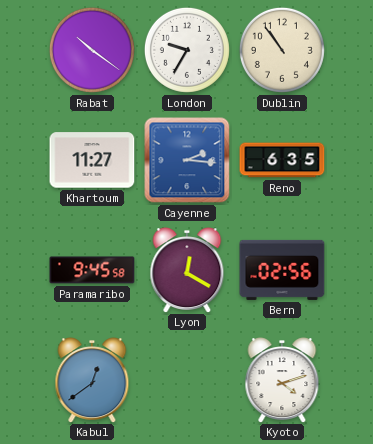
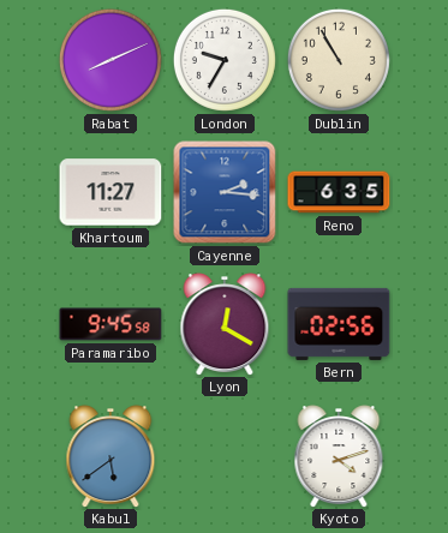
Rabat: 10:21 -> 8:11 (110, 60)
Dublin: 10:54 -> 10:55 (339, 60)
Kabul: 12:39 -> 5:39 (110, 456)
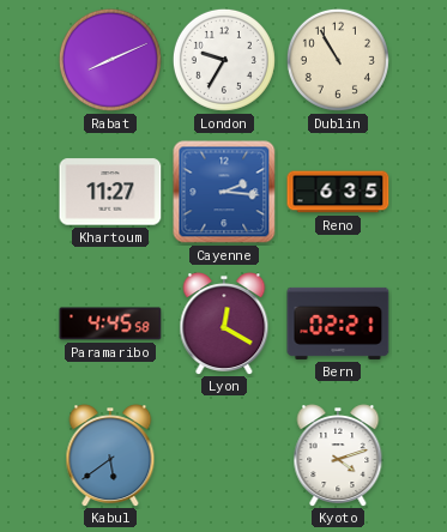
Paramaribo: 9:45 -> 4:45 (110, 324)
Bern: 02:56 -> 02:21 (338, 324)
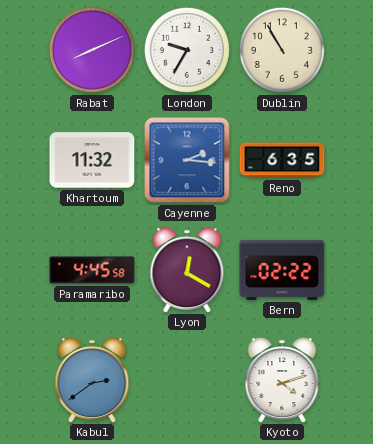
Khartoum: 11:27 -> 11:32 (92, 160)
Bern: 02:21 -> 02:22 (282, 270)
Kabul: 5:39 -> 2:39 (92, 380)
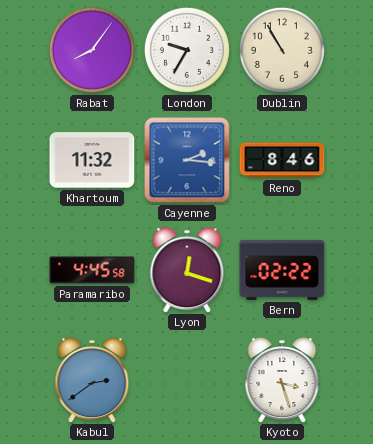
Rabat: 8:11 -> 8:06 (92, 50)
Reno: 6:35 -> 8:46 (282, 160)
Lyon: 12:20 -> 12:18 (187, 270)
Kyoto: 4:12 -> 3:27 (282, 380)
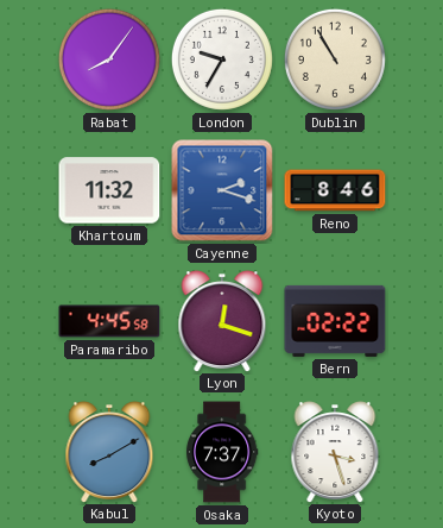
Cayenne: 2:16 -> 2:18 (222, 190)
Kabul: 2:39 -> 8:10 (109, 452)
Osaka: none -> 7:37 (222, 452)
